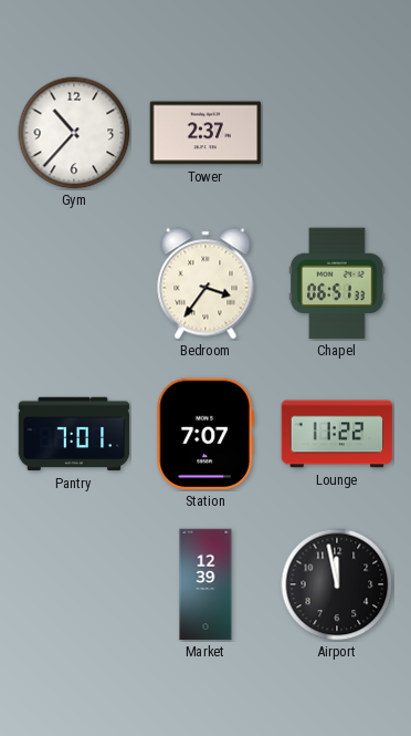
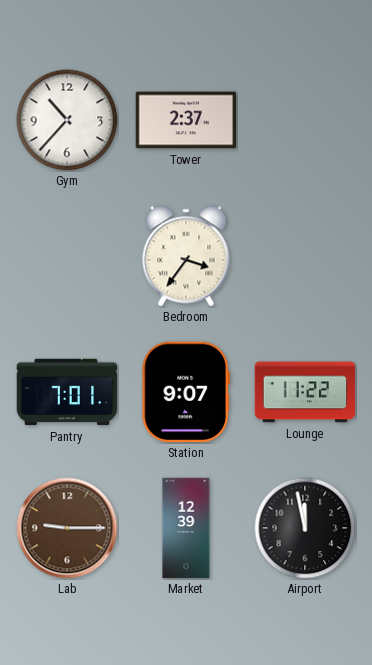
Chapel: 06:51 -> none (337, 283)
Station: 7:07 -> 9:07 (185, 392)
Lab: none -> 9:15 (67, 528)
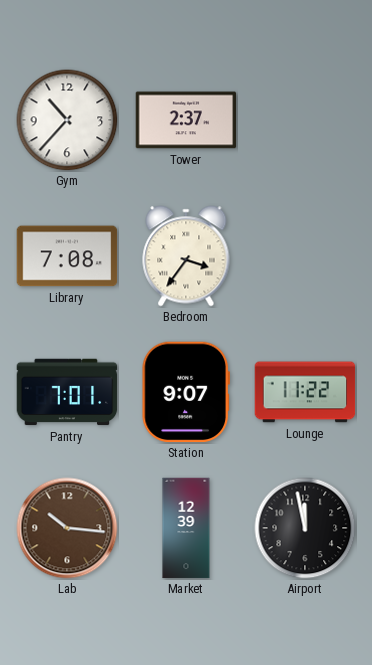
Library: none -> 7:08 (67, 256)
Lab: 9:15 -> 10:16 (67, 528)
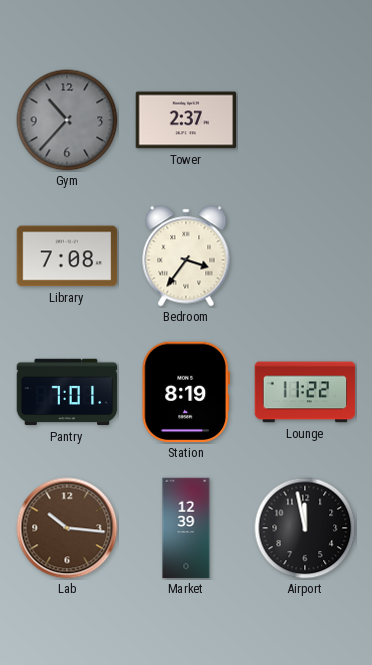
Gym dial: white -> grey (67, 120)
Station: 9:07 -> 8:19 (185, 392)
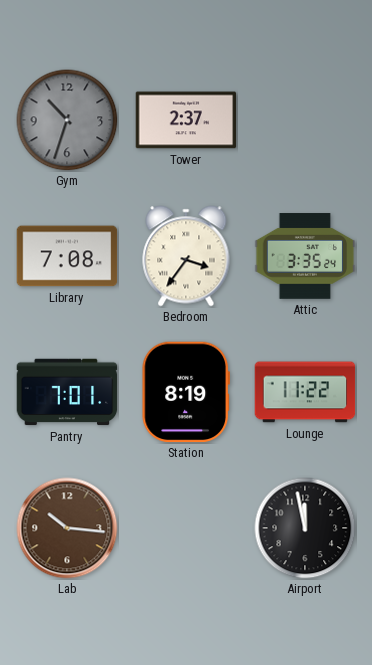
Gym: 10:37 -> 10:33 (67, 120)
Attic: none -> 3:35 (305, 256)
Market: 12:39 -> none (186, 528)
